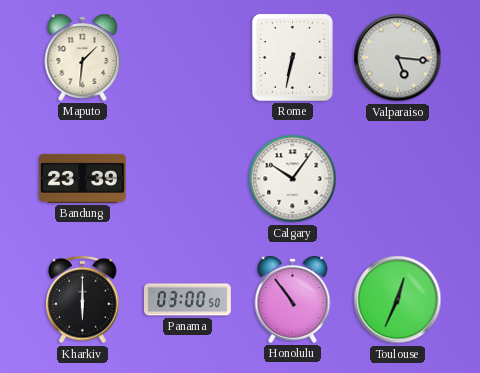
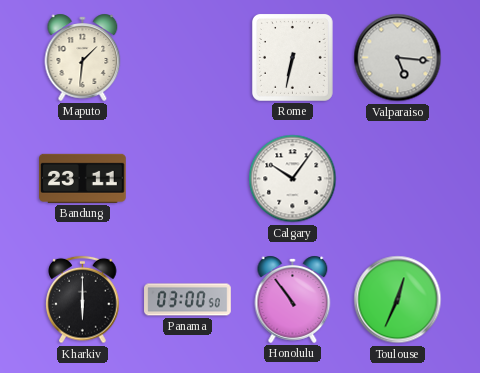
Bandung: 23:39 -> 23:11 (83, 178)
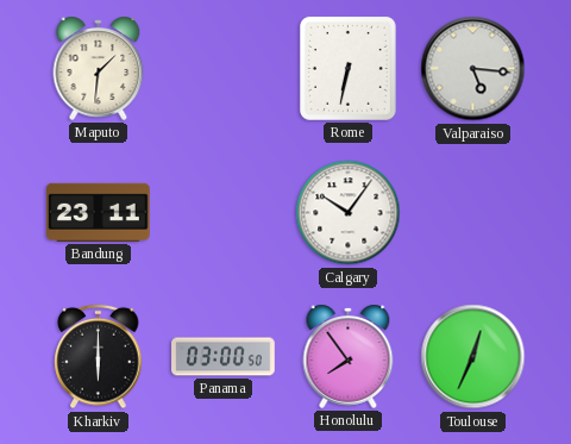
Honolulu: 10:54 -> 7:54 (349, 356)
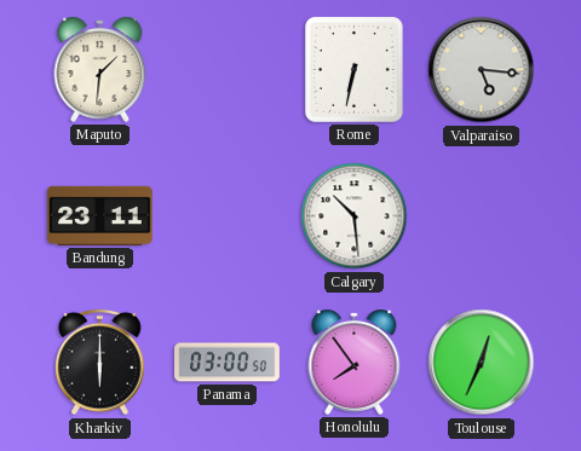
Calgary: 10:06 -> 10:29 (355, 216)
